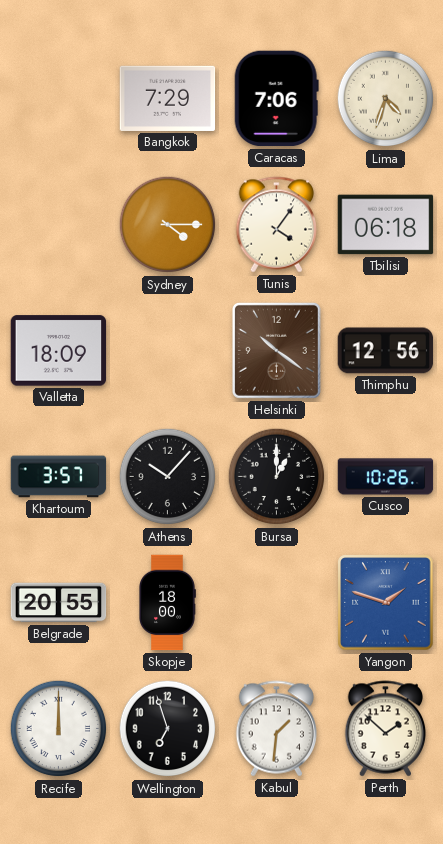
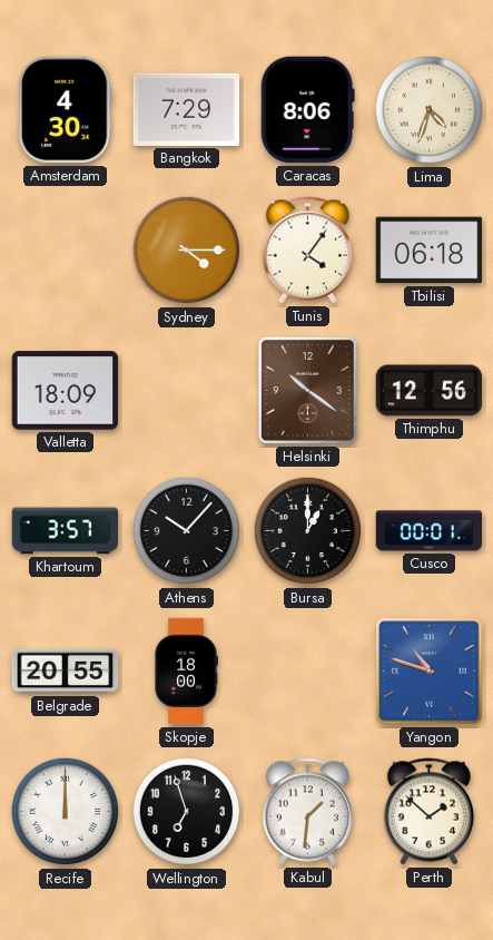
Amsterdam: none -> 4:30 (66, 110)
Caracas: 7:06 -> 8:06 (307, 110)
Cusco: 10:26 -> 00:01 (430, 531)
Yangon: 1:48 -> 10:48 (430, 672)
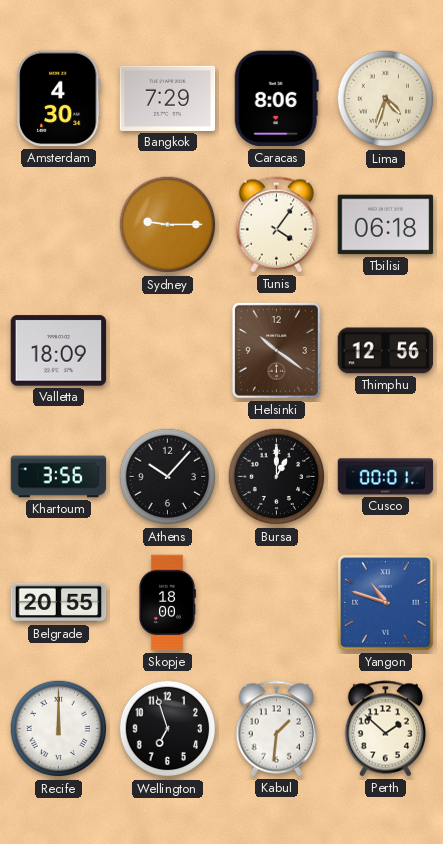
Sydney: 4:15 -> 9:15 (168, 225)
Khartoum: 3:57 -> 3:56 (59, 477)
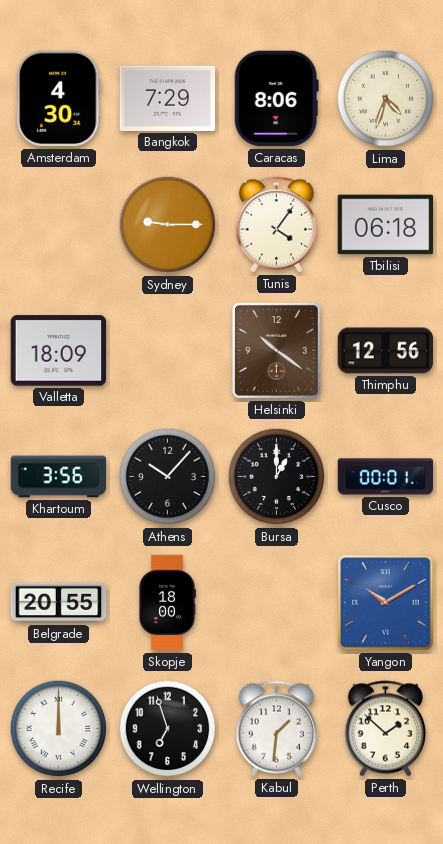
Yangon: 10:48 -> 10:10 (386, 603)
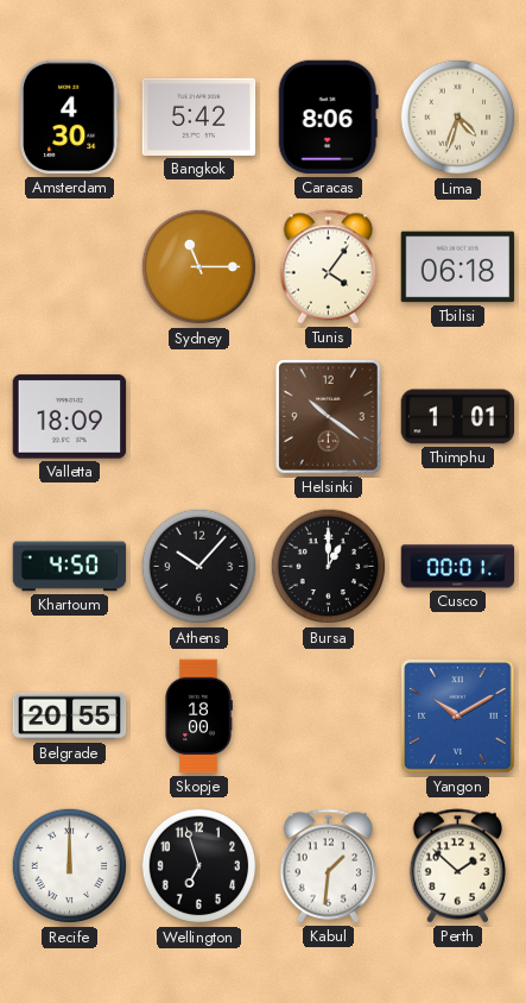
Bangkok: 7:29 -> 5:42 (199, 116)
Sydney: 9:15 -> 11:15 (199, 267)
Thimphu: 12:56 -> 1:01 (458, 417)
Khartoum: 3:56 -> 4:50 (70, 567)
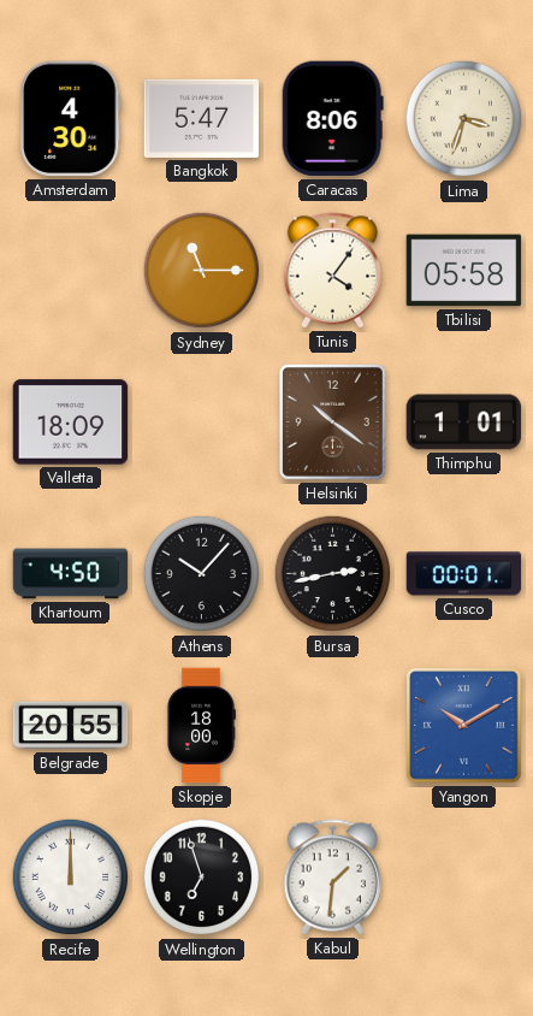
Bangkok: 5:42 -> 5:47 (202, 118)
Lima: 4:33 -> 3:33 (464, 119)
Tbilisi: 06:18 -> 05:58 (464, 271)
Bursa: 1:00 -> 2:43 (333, 574)
Perth: 1:52 -> none (458, 866)
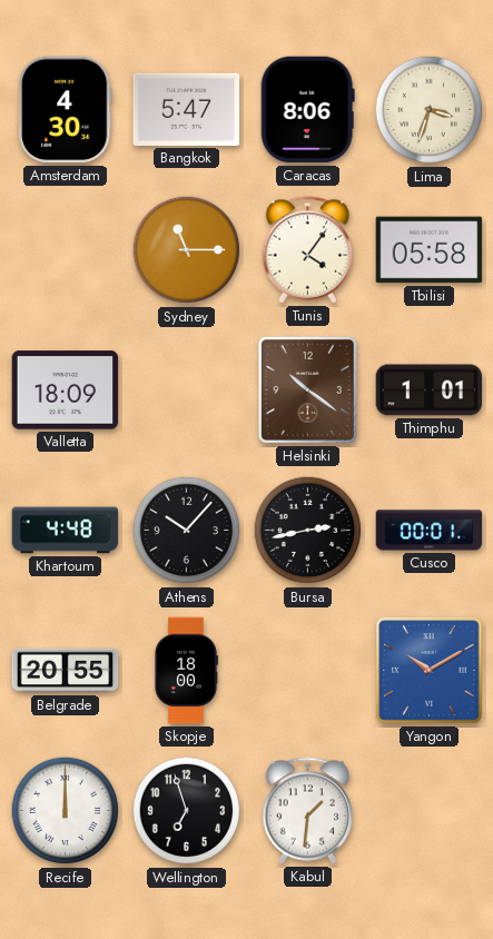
Khartoum: 4:50 -> 4:48 (66, 531)
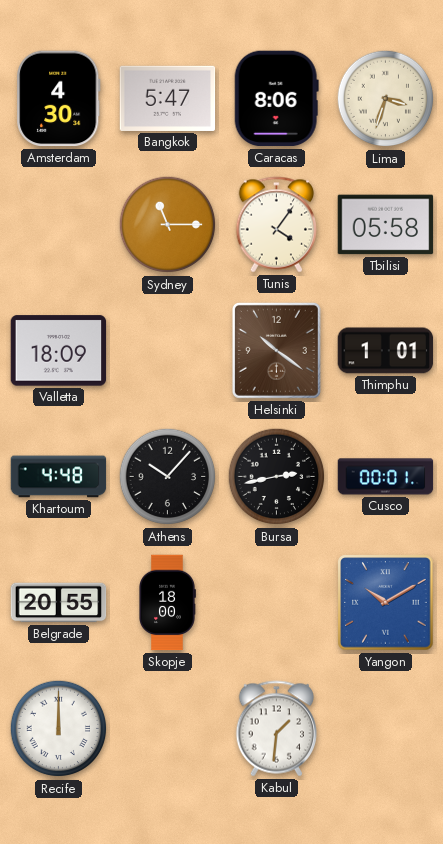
Wellington: 6:57 -> none (187, 811)
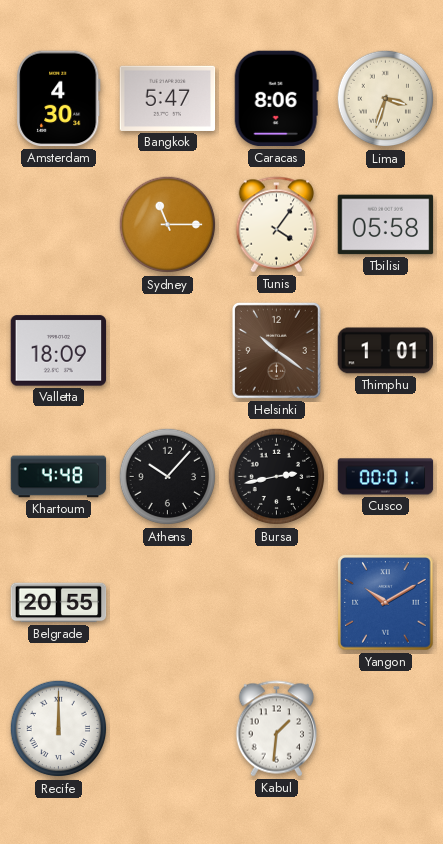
Skopje: 18:00 -> none (167, 603)
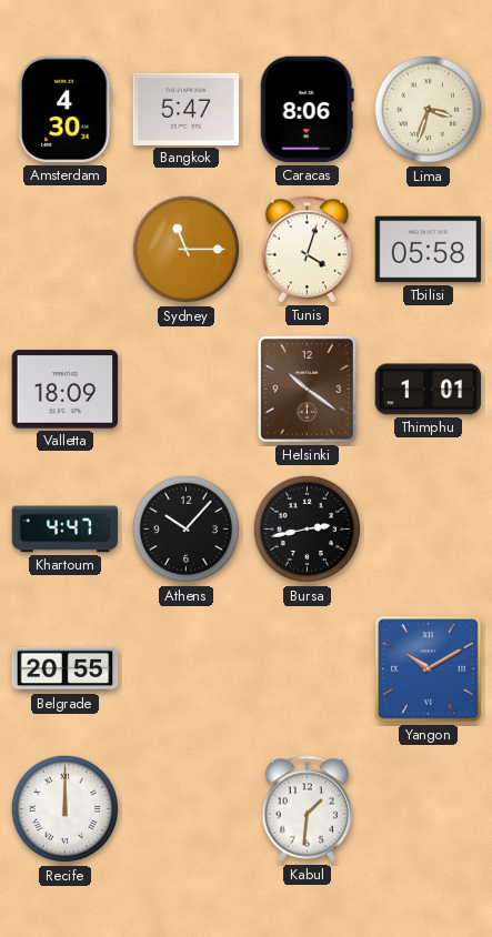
Tunis: 4:06 -> 4:03 (308, 250)
Khartoum: 4:48 -> 4:47 (66, 530)
Cusco: 00:01 -> none (386, 477)
